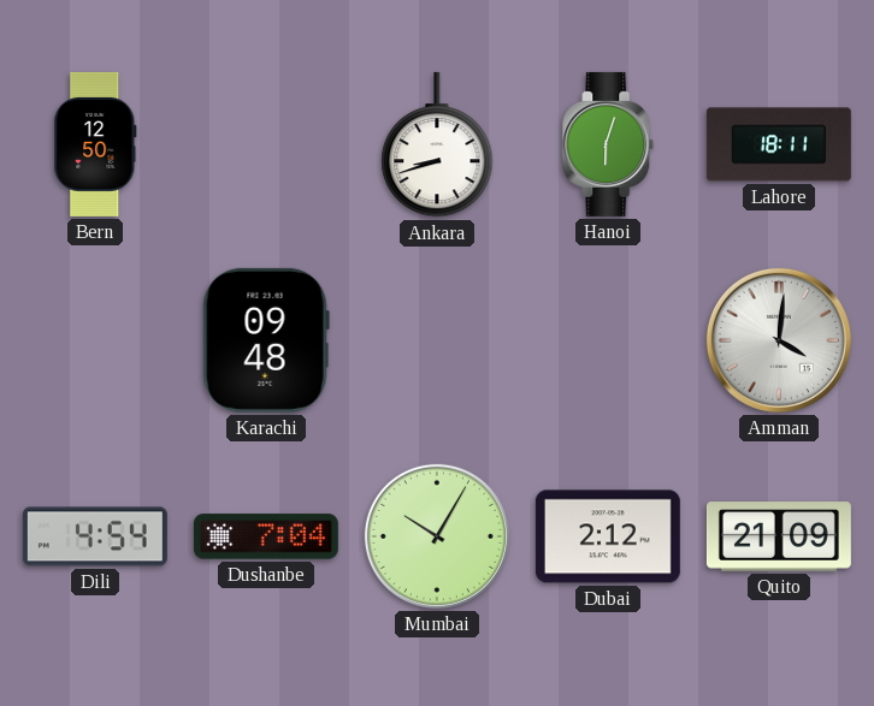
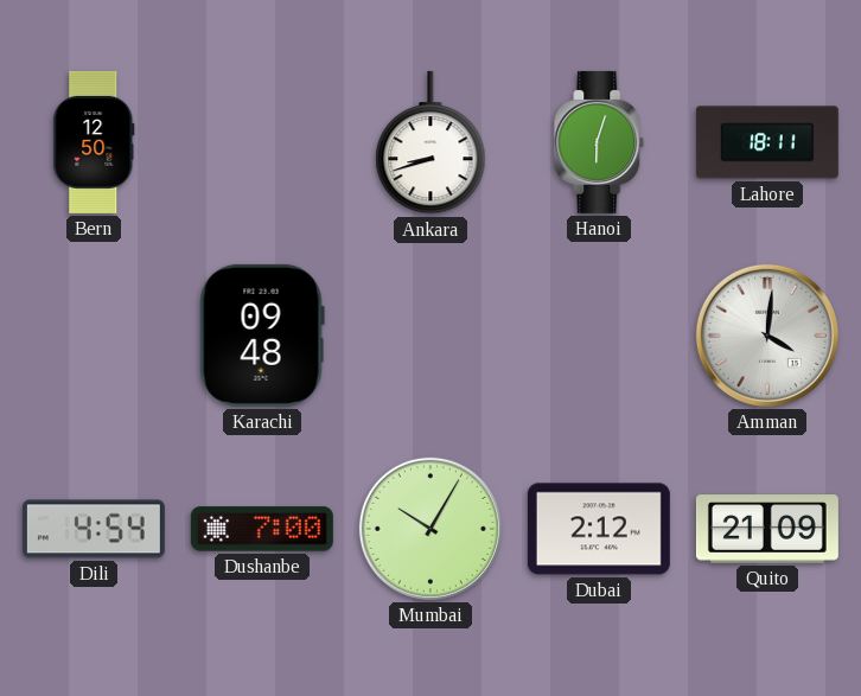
Dushanbe: 7:04 -> 7:00 (262, 529)
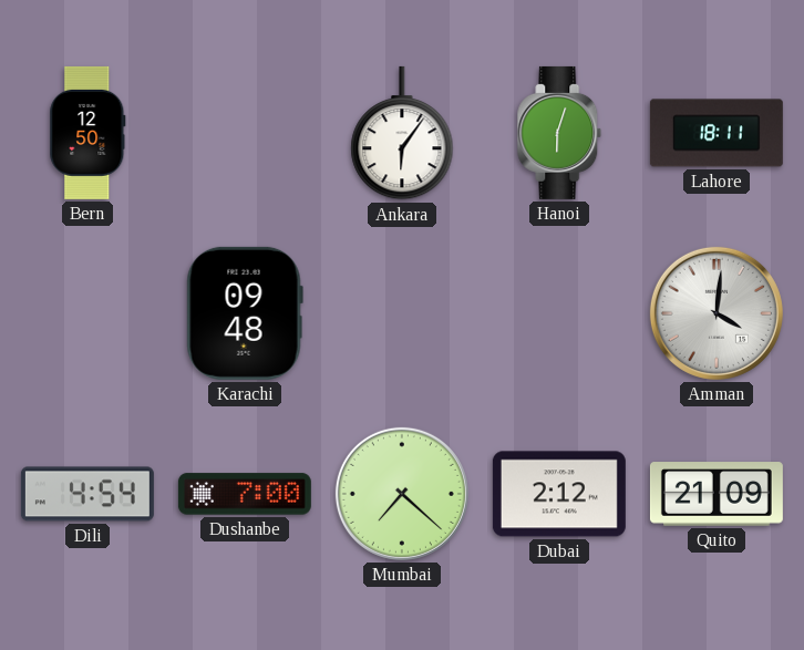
Ankara: 8:42 -> 6:06 (402, 133)
Mumbai: 10:05 -> 7:22 (402, 494)
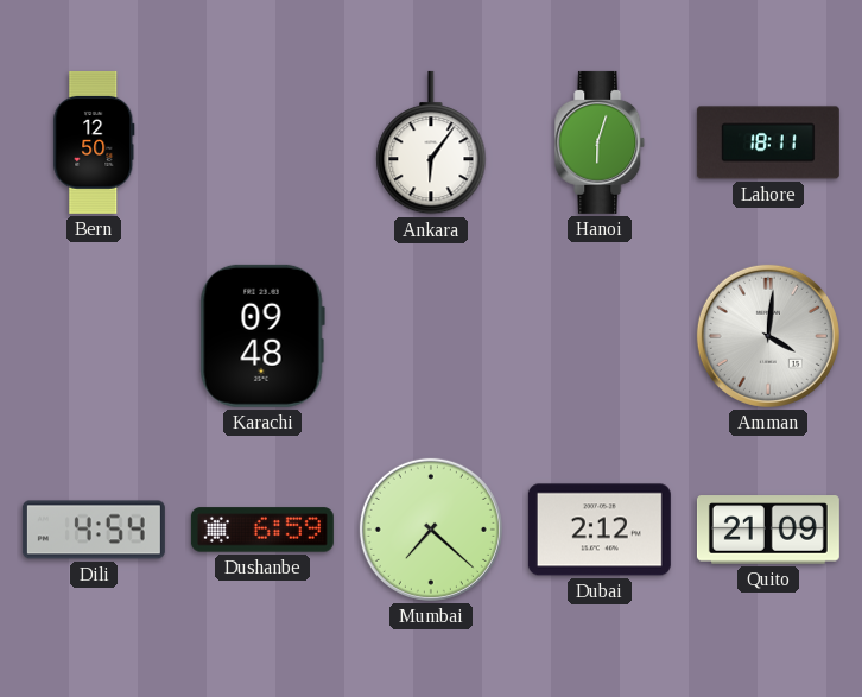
Dushanbe: 7:00 -> 6:59 (262, 530)
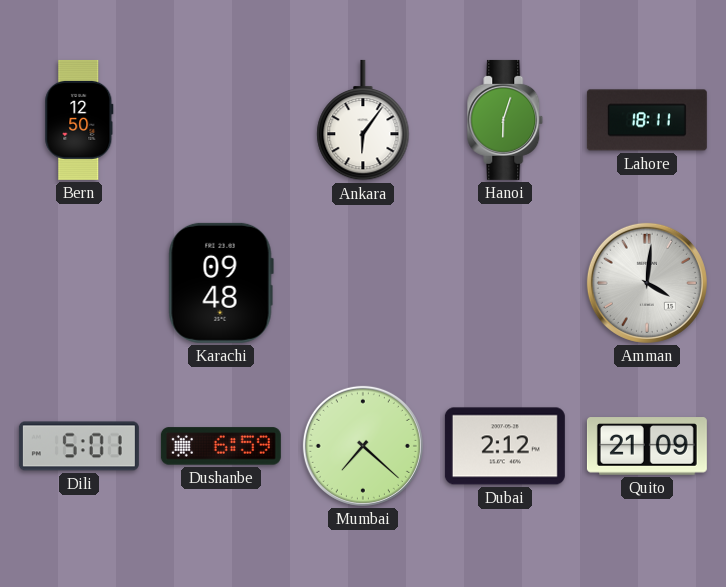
Dili: 4:54 -> 5:01 (79, 446)
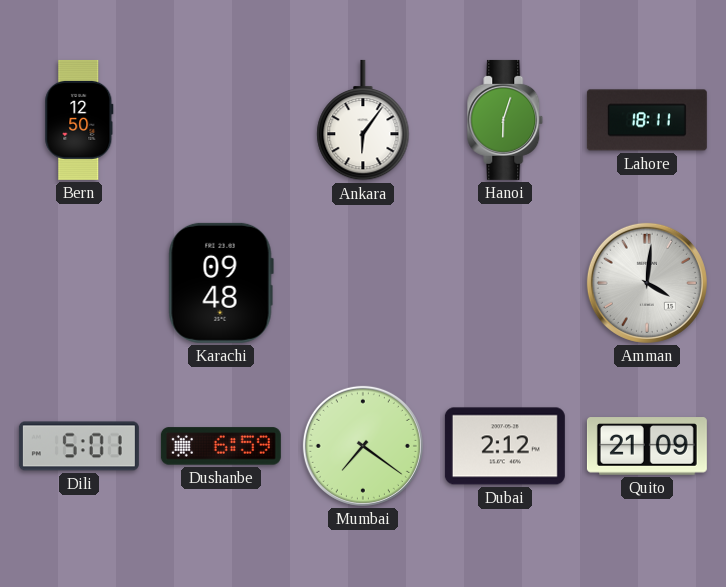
Mumbai: 7:22 -> 7:21 (363, 446)
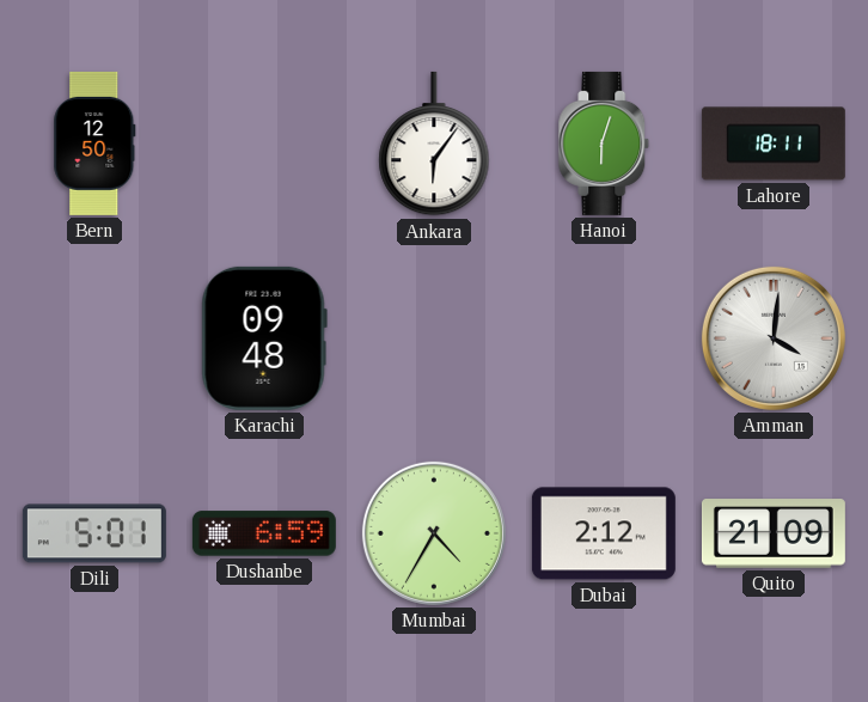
Mumbai: 7:21 -> 4:35 (434, 533)
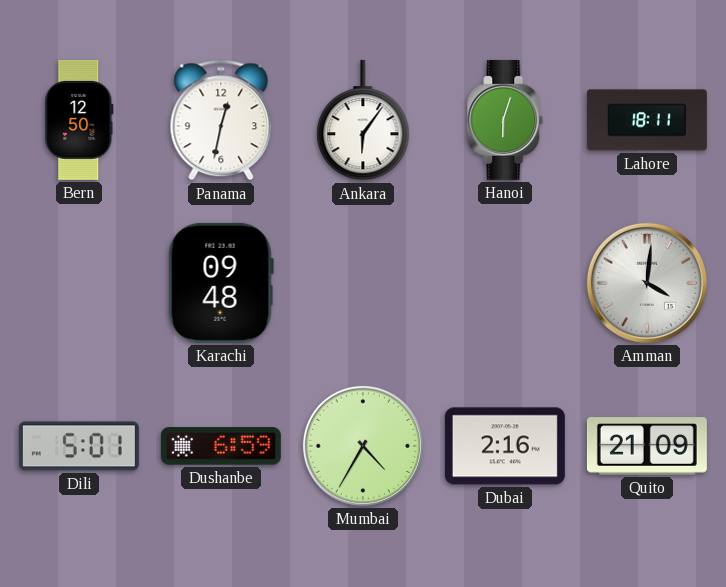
Panama: none -> 12:32 (221, 120)
Dubai: 2:12 -> 2:16 (505, 446)
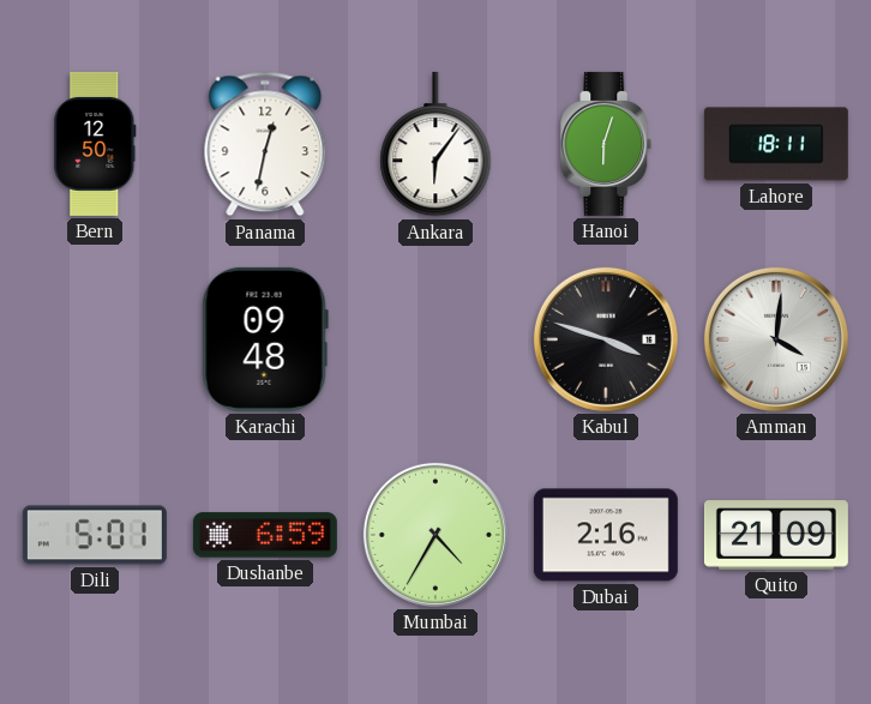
Kabul: none -> 3:48 (606, 339)
